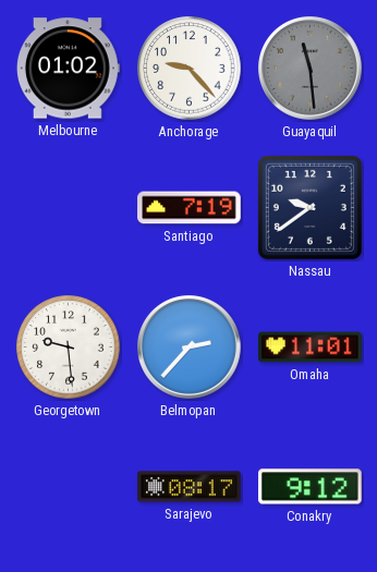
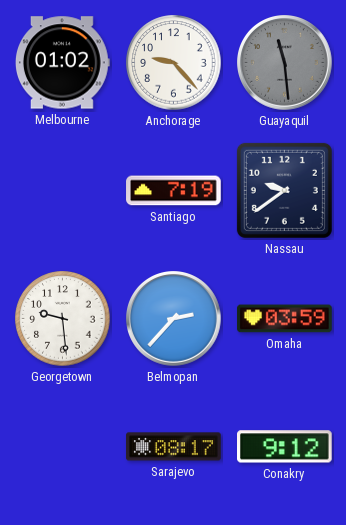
Omaha: 11:01 -> 03:59 (285, 319)
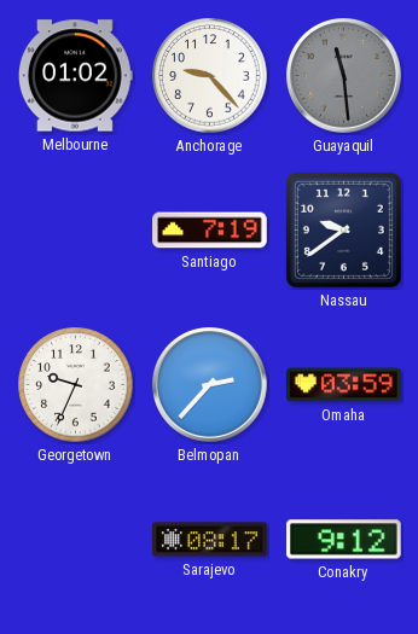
Georgetown: 9:29 -> 9:34 (76, 385)
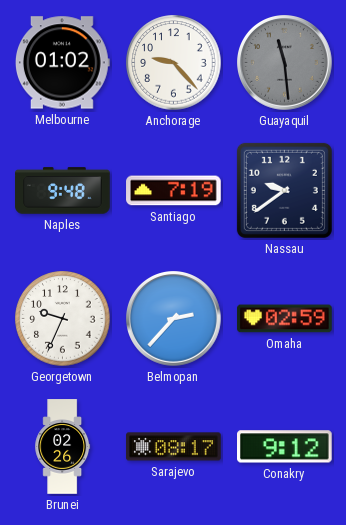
Naples: none -> 9:48 (63, 191)
Omaha: 03:59 -> 02:59 (285, 319)
Brunei: none -> 02:26 (63, 447)
